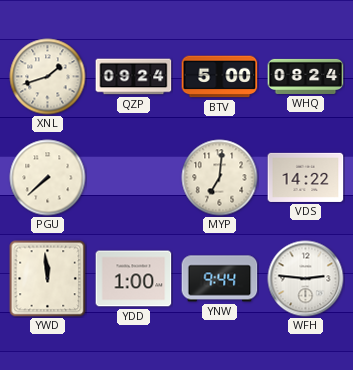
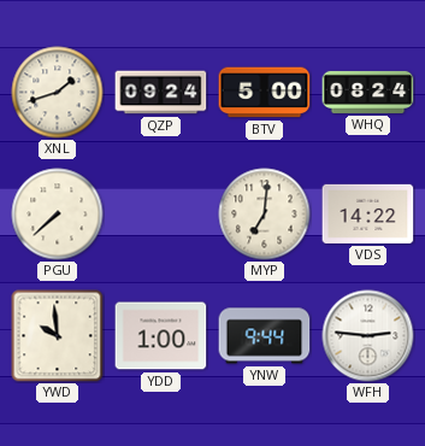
YWD: 11:59 -> 9:59 (58, 336)
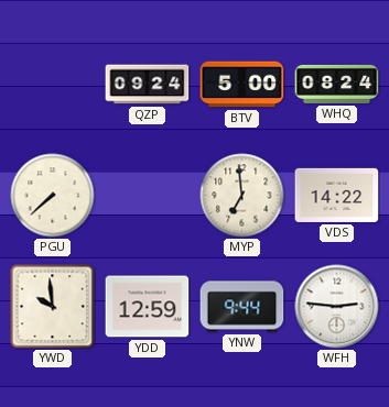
XNL: 1:42 -> none (58, 93)
MYP: 7:01 -> 6:59 (242, 196)
YDD: 1:00 -> 12:59 (148, 307)
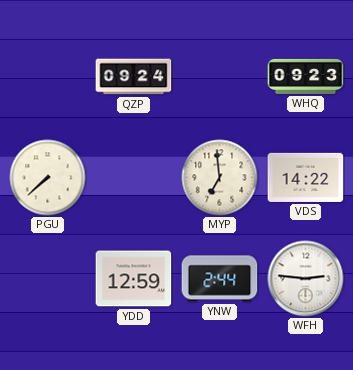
BTV: 5:00 -> none (242, 85)
WHQ: 08:24 -> 09:23 (306, 76)
YWD: 9:59 -> none (53, 307)
YNW: 9:44 -> 2:44 (220, 279)
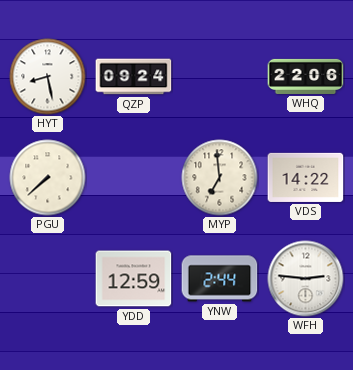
HYT: none -> 8:28 (48, 77)
WHQ: 09:23 -> 22:06 (306, 76)
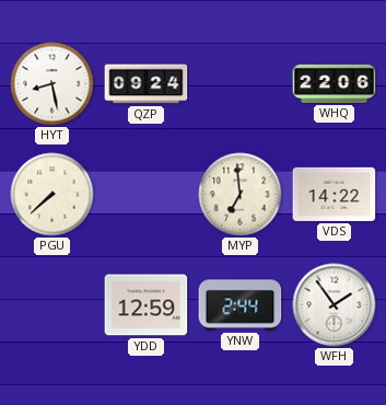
WFH: 2:46 -> 1:54 (335, 305)
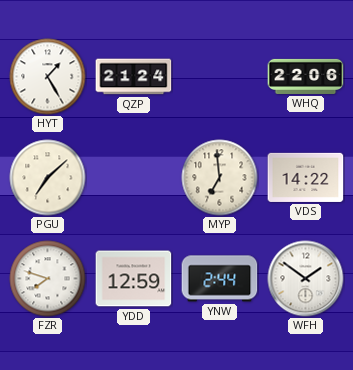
HYT: 8:28 -> 1:25 (48, 77)
QZP: 09:24 -> 21:24 (134, 77)
PGU: 7:38 -> 7:08 (48, 178)
FZR: none -> 7:48 (48, 279)
WFH: 1:54 -> 1:51 (306, 279)
